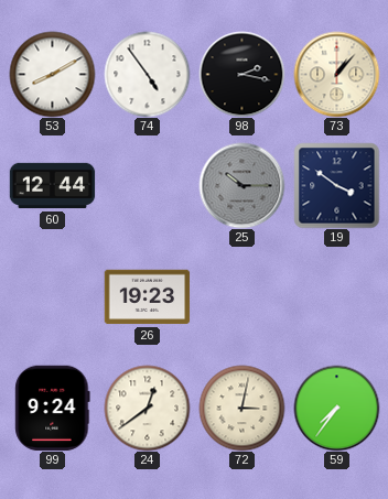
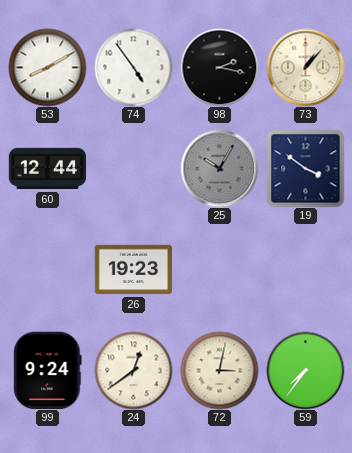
25: 10:15 -> 10:05 (219, 168)
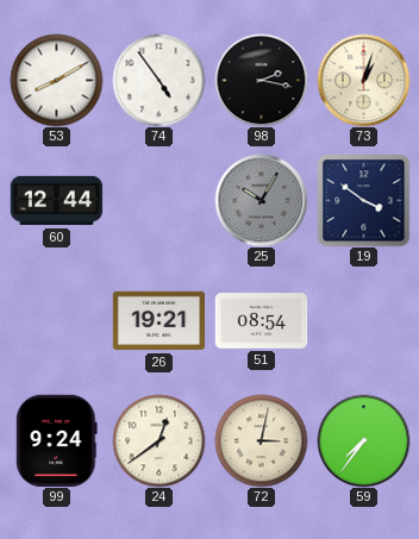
73: 1:07 -> 1:03 (363, 80)
26: 19:23 -> 19:21 (158, 321)
51: none -> 08:54 (261, 321)
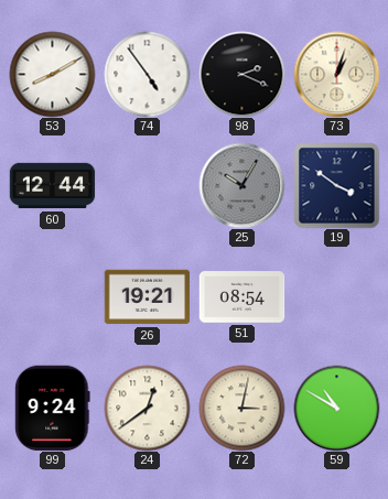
98: 2:17 -> 2:19 (241, 74)
59: 7:36 -> 10:50 (336, 408)
